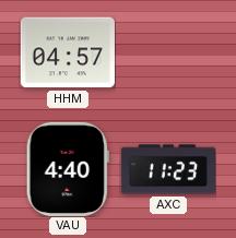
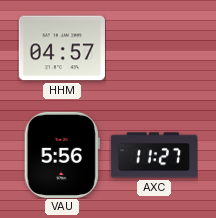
VAU: 4:40 -> 5:56 (62, 155)
AXC: 11:23 -> 11:27 (153, 155)
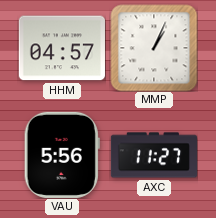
MMP: none -> 1:04 (154, 48)
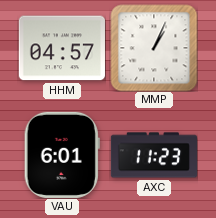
VAU: 5:56 -> 6:01 (62, 155)
AXC: 11:27 -> 11:23 (153, 155)
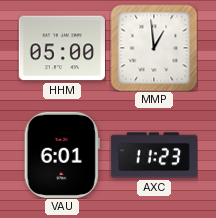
HHM: 04:57 -> 05:00 (62, 48)
MMP: 1:04 -> 12:59 (154, 48)
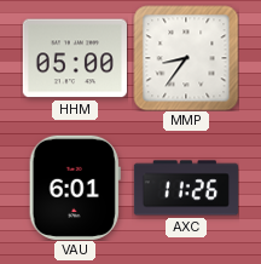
MMP: 12:59 -> 8:36 (186, 58)
AXC: 11:23 -> 11:26 (185, 188)
